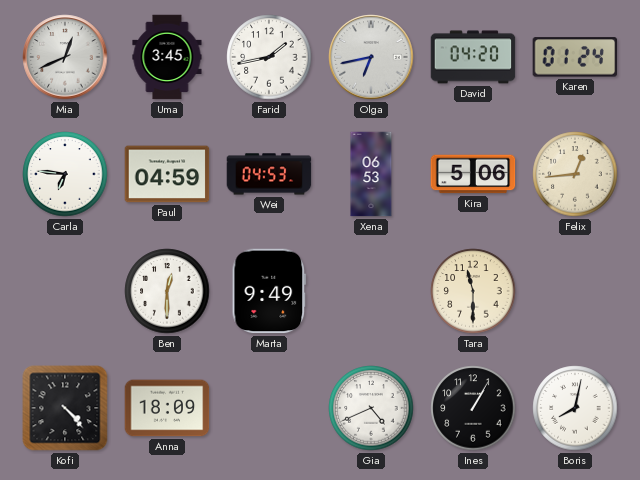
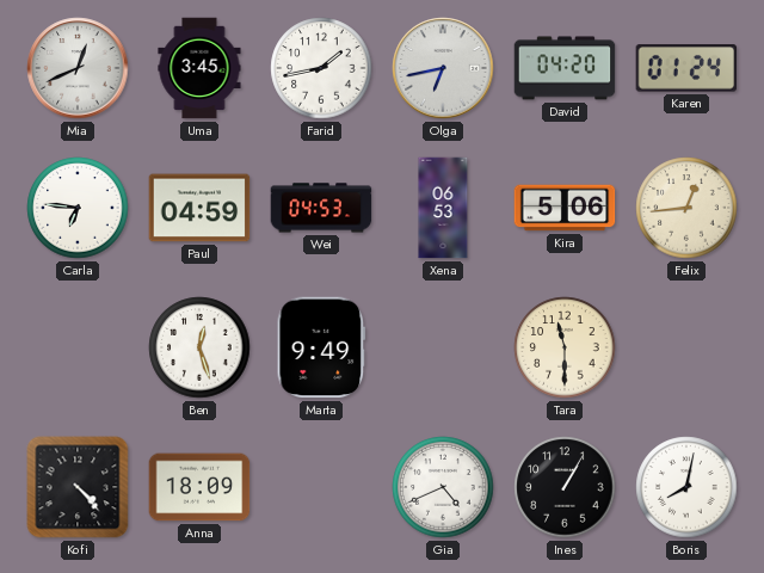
Ben: 12:30 -> 12:27 (199, 347)
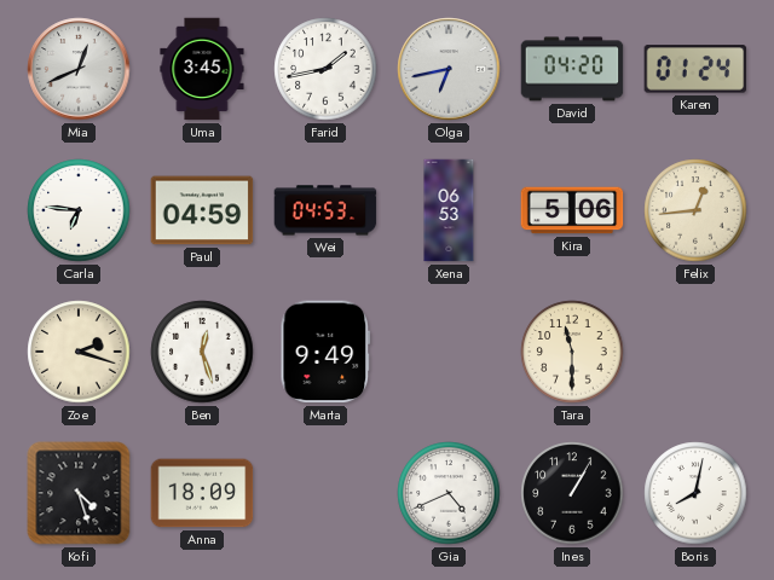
Zoe: none -> 2:18 (79, 352)
Kofi: 4:23 -> 4:27 (79, 493)
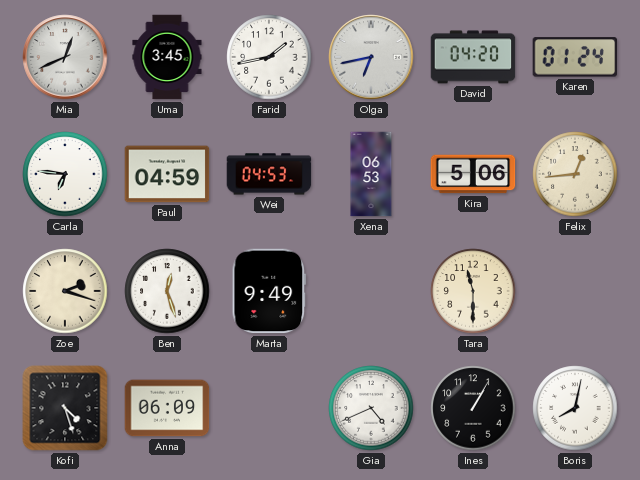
Anna: 18:09 -> 06:09 (167, 408)
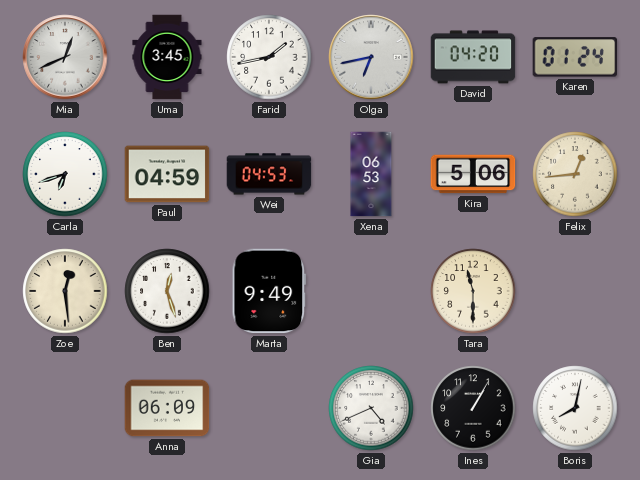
Carla: 6:46 -> 6:42 (65, 174)
Zoe: 2:18 -> 12:29 (65, 291)
Kofi: 4:27 -> none (65, 408)
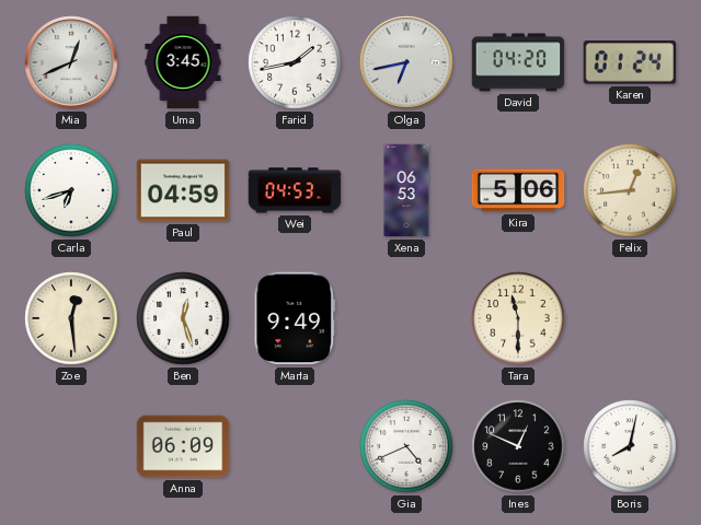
Ines: 1:05 -> 12:49 (518, 446)
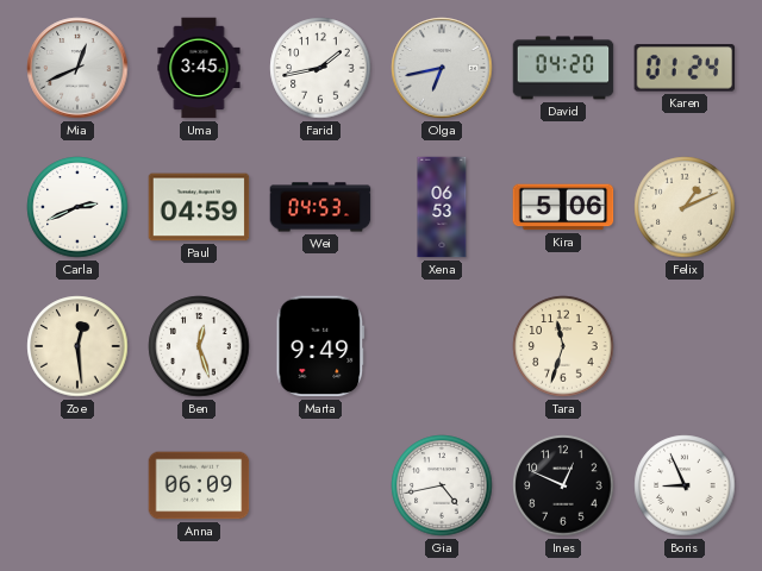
Carla: 6:42 -> 2:41 (77, 207)
Felix: 12:44 -> 1:11 (685, 207)
Tara: 11:30 -> 11:33 (563, 346)
Gia: 4:41 -> 4:43 (442, 485)
Boris: 8:02 -> 8:56 (685, 485)
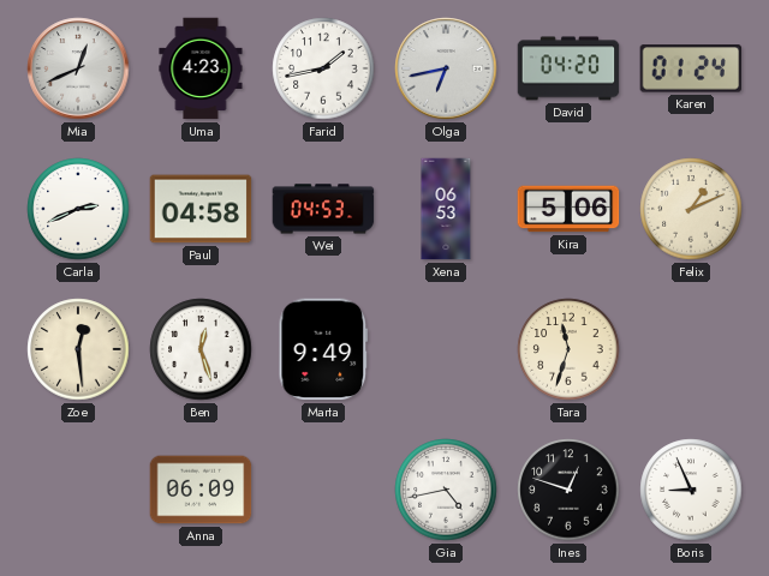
Uma: 3:45 -> 4:23 (201, 68)
Paul: 04:59 -> 04:58 (201, 209)
Ines: 12:49 -> 12:48 (568, 490)
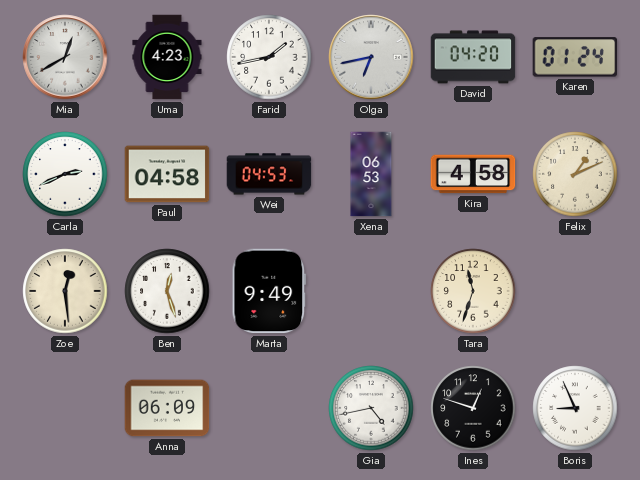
Mia: 12:41 -> 12:40 (65, 57)
Kira: 5:06 -> 4:58 (473, 174)
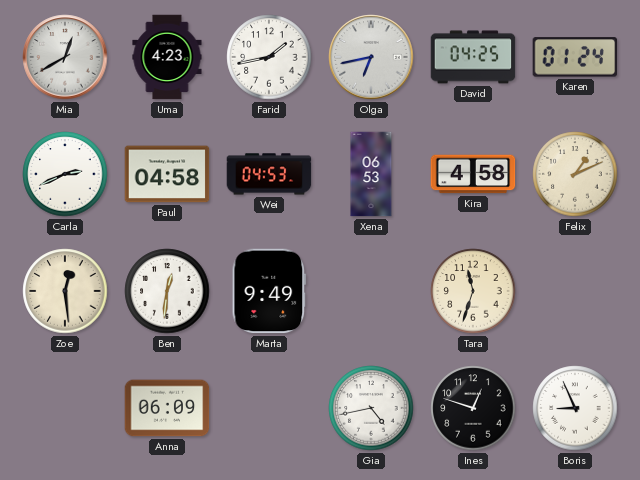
David: 04:20 -> 04:25 (473, 57)
Ben: 12:27 -> 12:31 (167, 291)
